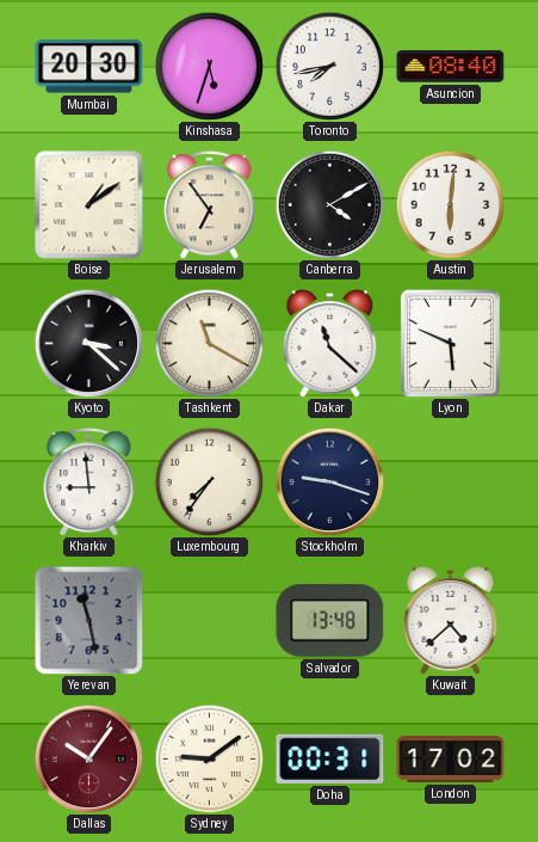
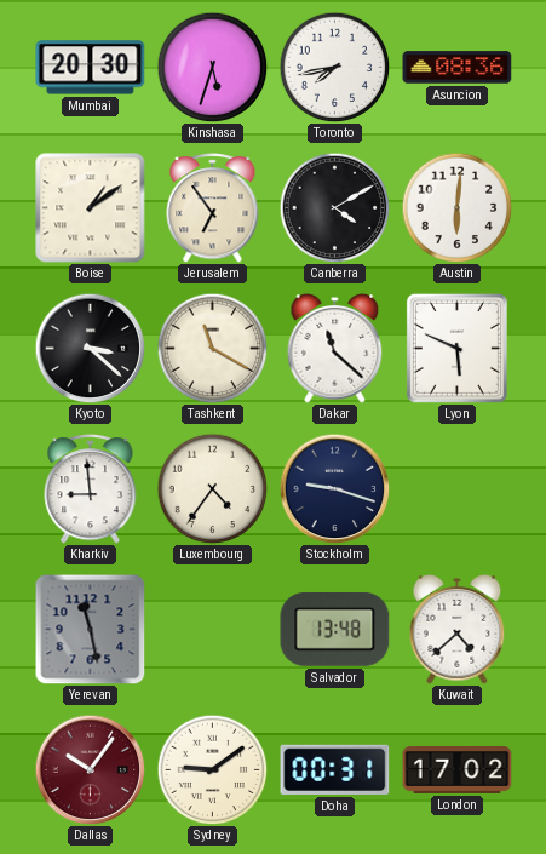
Asuncion: 08:40 -> 08:36 (458, 68)
Luxembourg: 7:36 -> 4:36 (212, 488)
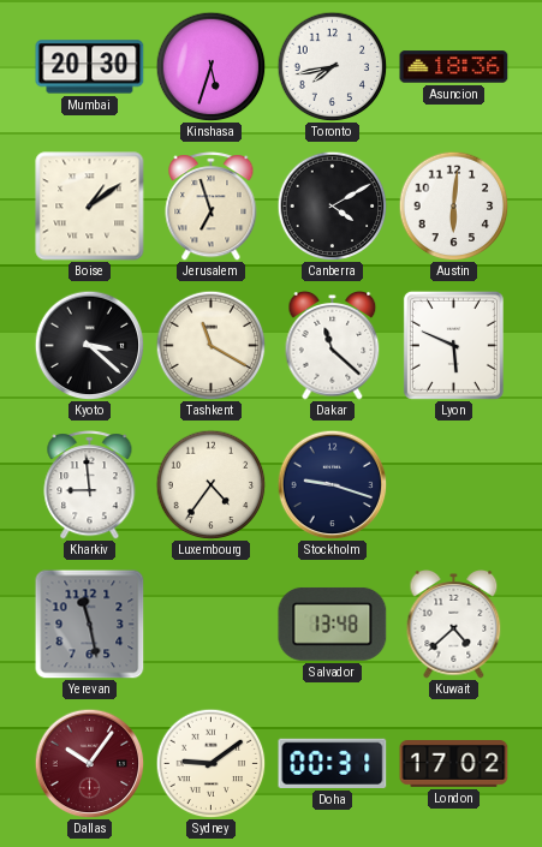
Asuncion: 08:36 -> 18:36 (454, 67)
Jerusalem: 6:54 -> 6:57 (212, 207)
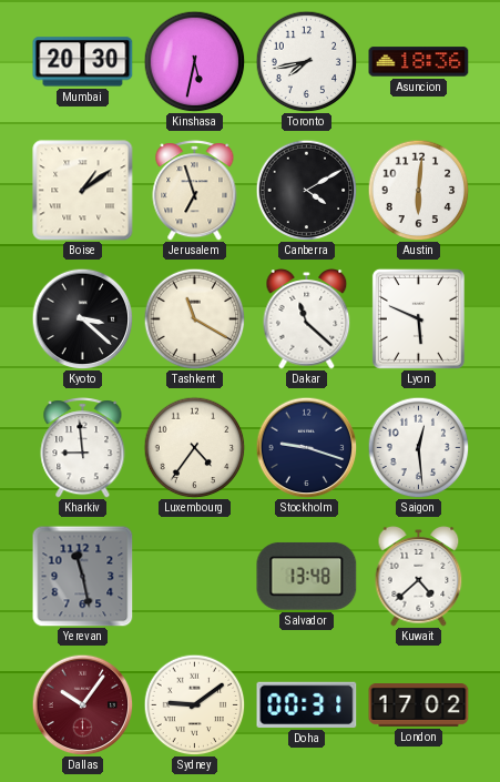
Kinshasa: 5:33 -> 5:32 (194, 61)
Saigon: none -> 12:29 (418, 447)
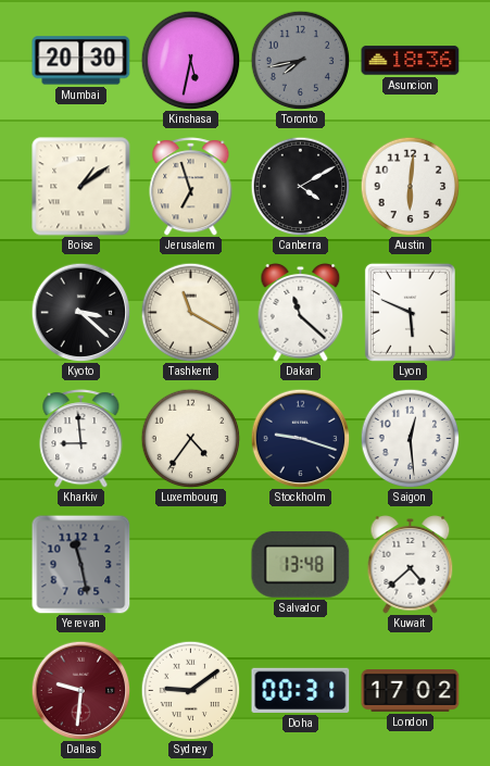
Toronto dial: white -> grey (300, 60)
Dallas: 10:06 -> 9:31 (80, 690)
